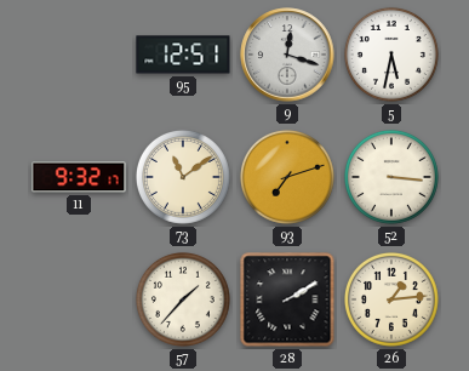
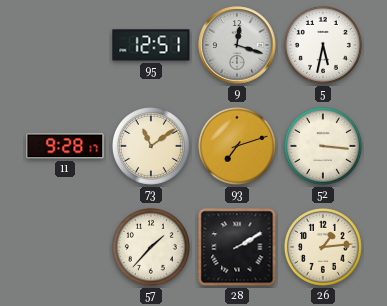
11: 9:32 -> 9:28 (65, 146)
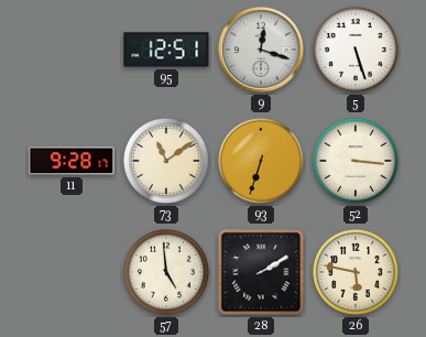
5: 5:32 -> 5:27 (356, 50)
93: 7:12 -> 6:33 (261, 161)
57: 1:37 -> 4:59 (166, 272)
26: 1:14 -> 5:47 (356, 272)
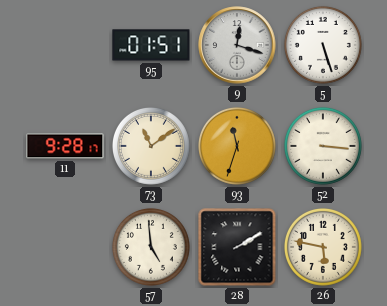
95: 12:51 -> 01:51 (151, 45)
93: 6:33 -> 11:33 (237, 146)
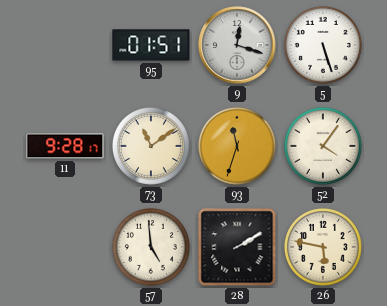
52: 3:16 -> 4:06 (323, 146)
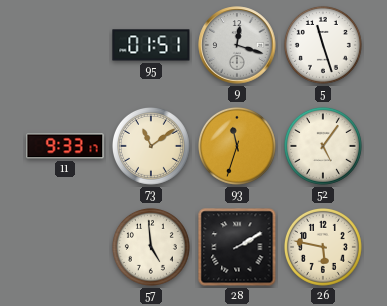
5: 5:27 -> 11:27 (323, 45)
11: 9:28 -> 9:33 (65, 146)
52: 4:06 -> 5:06 (323, 146)
